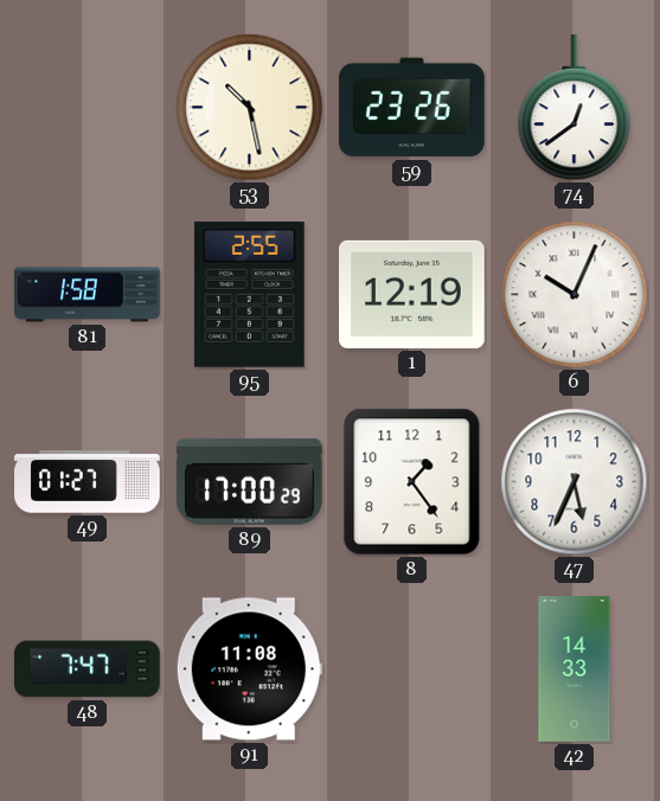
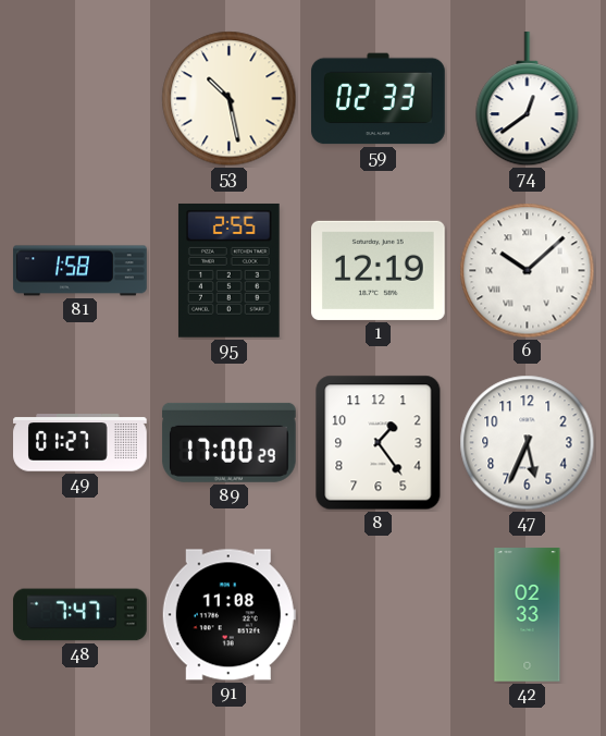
59: 23:26 -> 02:33 (379, 99)
6: 10:04 -> 10:08 (528, 271)
42: 14:33 -> 02:33 (528, 615)
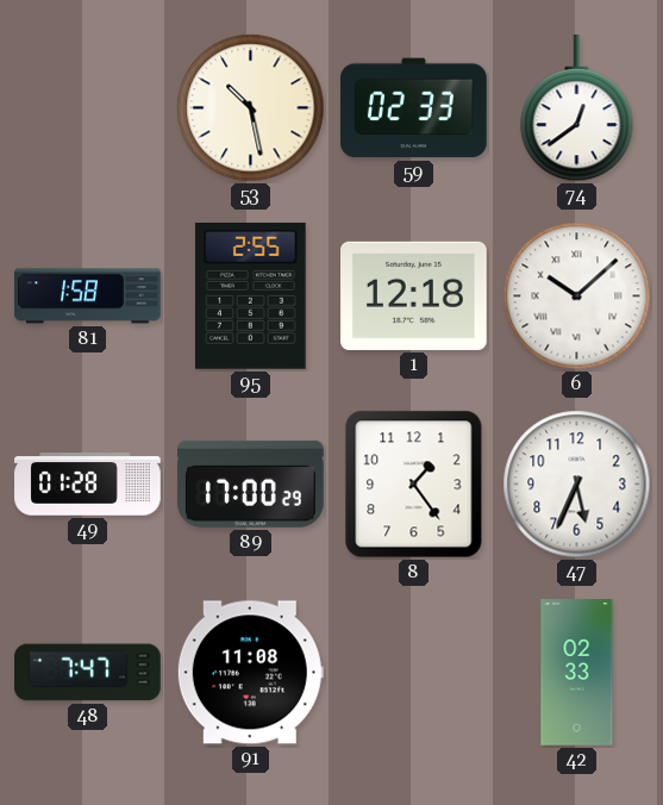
1: 12:19 -> 12:18 (414, 295)
49: 01:27 -> 01:28 (88, 485)
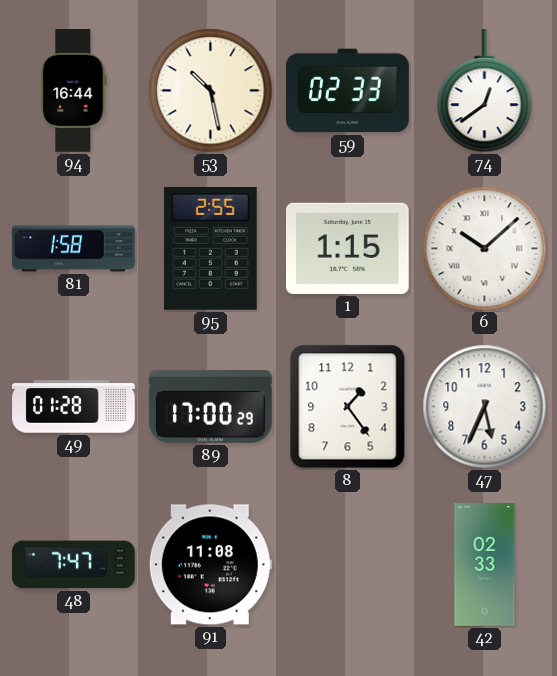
94: none -> 16:44 (74, 91)
1: 12:18 -> 1:15 (348, 248)
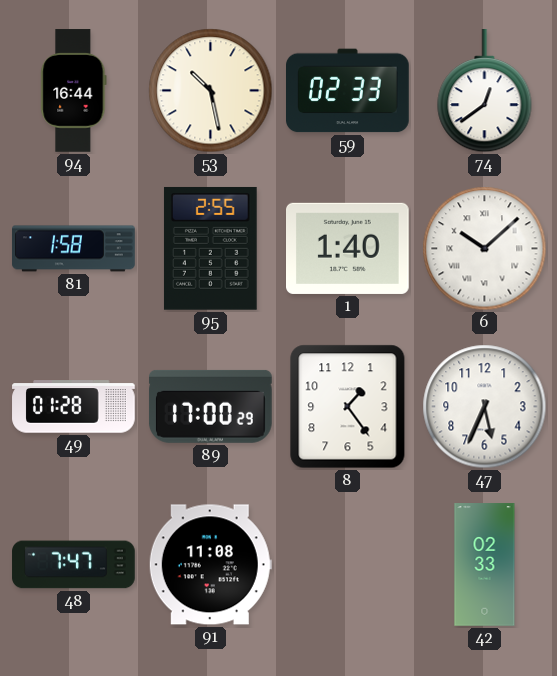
1: 1:15 -> 1:40 (348, 248)
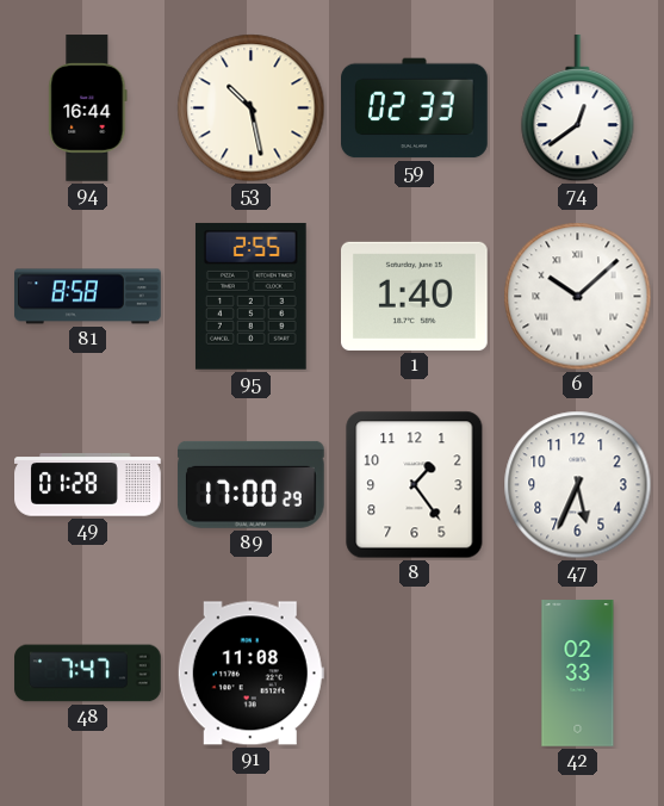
81: 1:58 -> 8:58 (88, 297)
